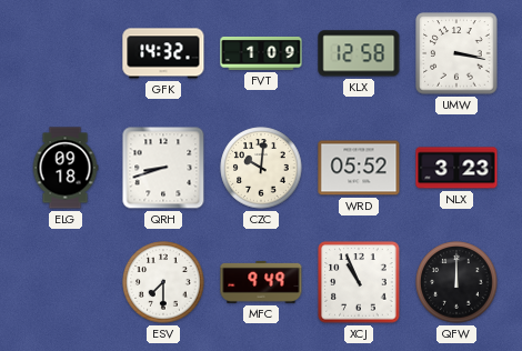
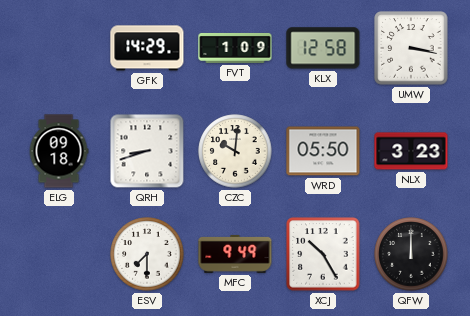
GFK: 14:32 -> 14:29 (147, 48)
WRD: 05:52 -> 05:50 (323, 151)
XCJ: 10:56 -> 10:25 (323, 254)
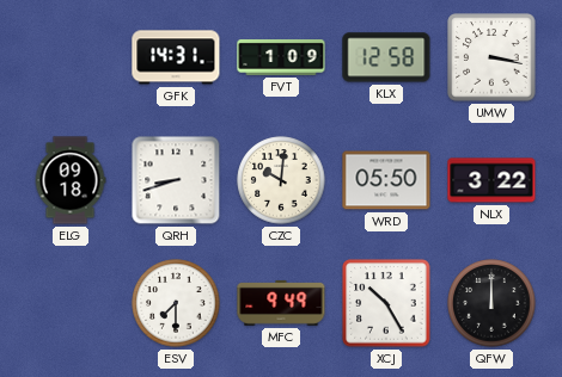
GFK: 14:29 -> 14:31 (176, 57)
NLX: 3:23 -> 3:22 (491, 180)
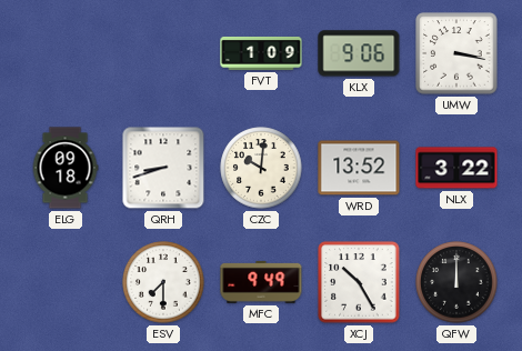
GFK: 14:31 -> none (176, 57)
KLX: 12:58 -> 9:06 (359, 53)
WRD: 05:50 -> 13:52 (359, 168)
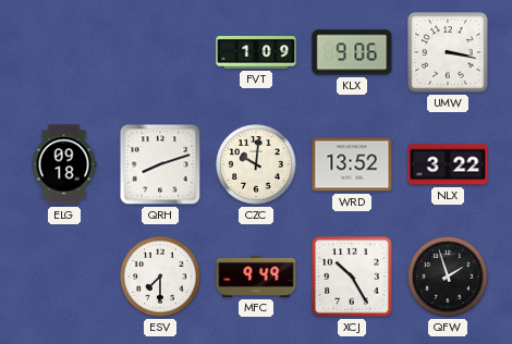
QRH: 8:42 -> 8:12 (160, 164)
QFW: 12:00 -> 1:57 (448, 277)
